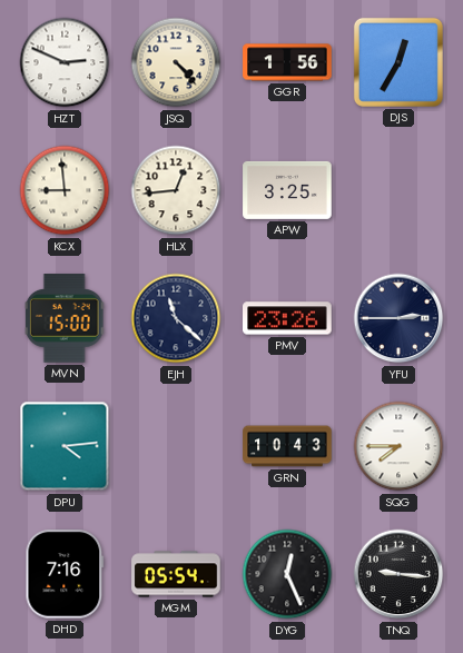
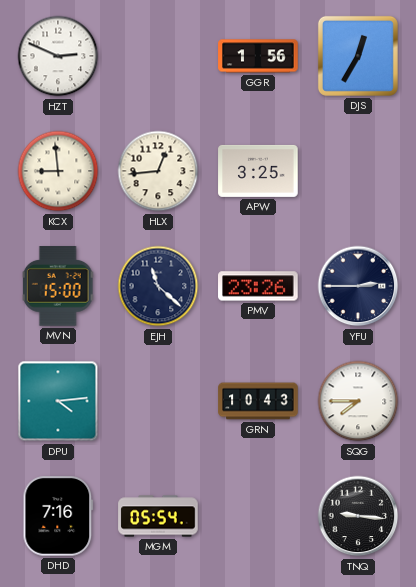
JSQ: 4:23 -> none (176, 62)
DYG: 12:26 -> none (287, 574)
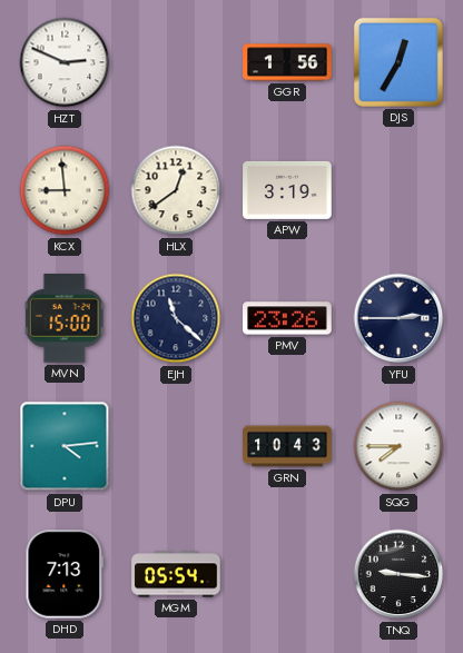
HLX: 12:44 -> 12:39 (176, 190)
APW: 3:25 -> 3:19 (287, 190)
DHD: 7:16 -> 7:13 (65, 574)
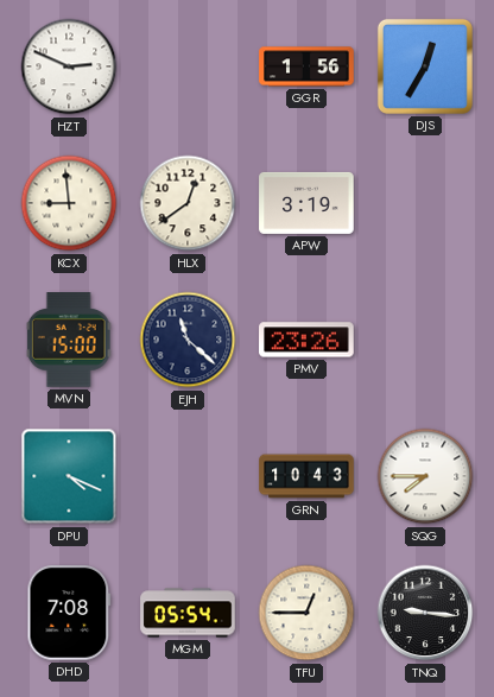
YFU: 2:45 -> none (398, 318)
DPU: 4:14 -> 4:19 (69, 476)
DHD: 7:13 -> 7:08 (69, 613)
TFU: none -> 12:45 (306, 613)
